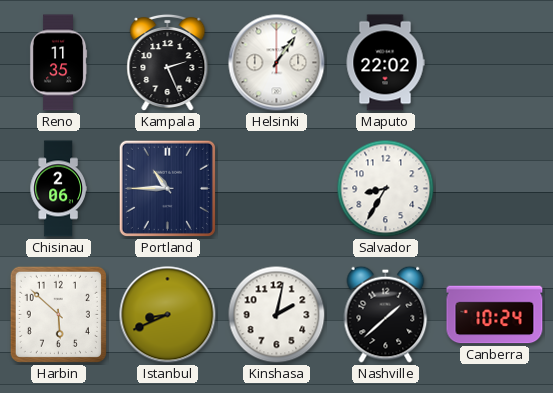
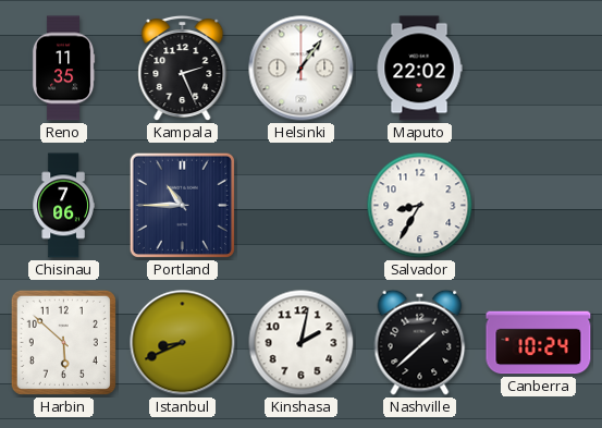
Chisinau: 2:06 -> 7:06 (63, 206)
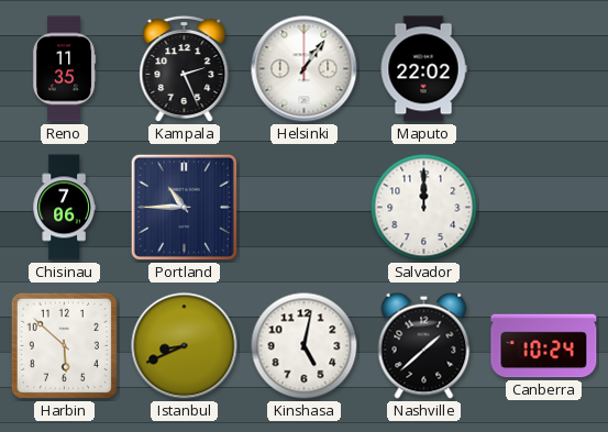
Salvador: 8:35 -> 12:00 (424, 208)
Kinshasa: 2:02 -> 5:02 (305, 346)
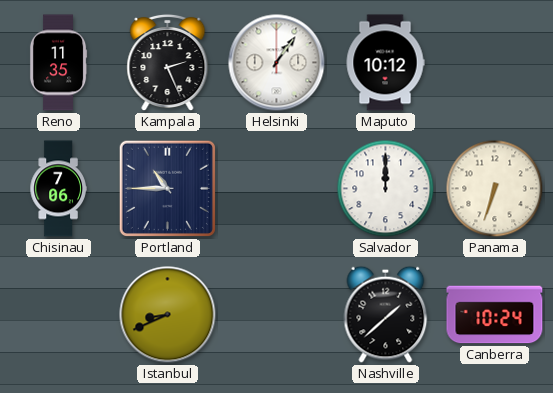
Maputo: 22:02 -> 10:12 (385, 63)
Panama: none -> 6:33 (495, 189)
Harbin: 5:52 -> none (64, 345)
Kinshasa: 5:02 -> none (305, 346)
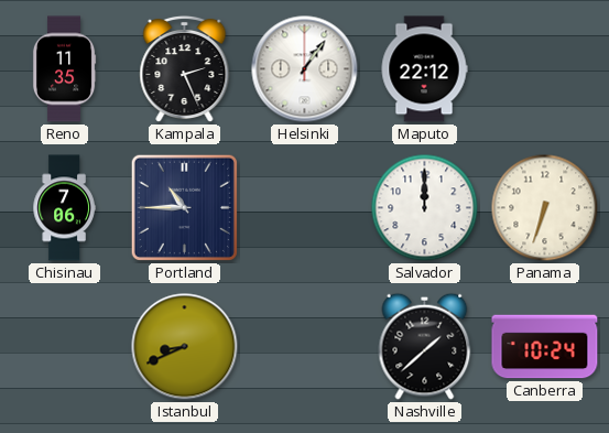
Maputo: 10:12 -> 22:12 (424, 69)
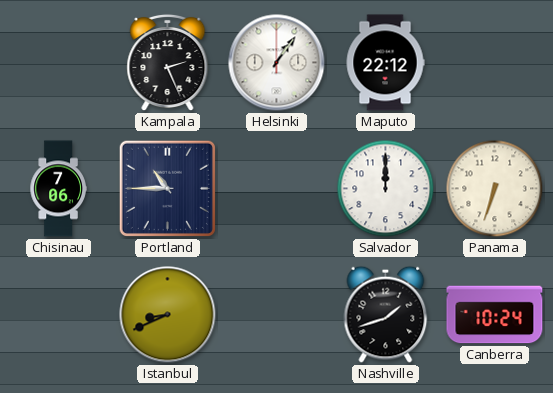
Reno: 11:35 -> none (64, 69)
Nashville: 1:38 -> 1:42 (386, 314)
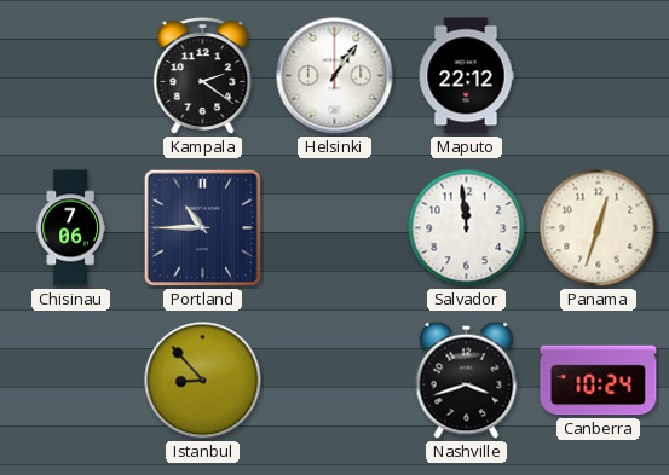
Kampala: 2:26 -> 2:21 (203, 76)
Salvador: 12:00 -> 11:59 (467, 228)
Panama: 6:33 -> 12:33 (599, 228)
Istanbul: 8:41 -> 8:53 (203, 381)
Nashville: 1:42 -> 3:42 (467, 380)
